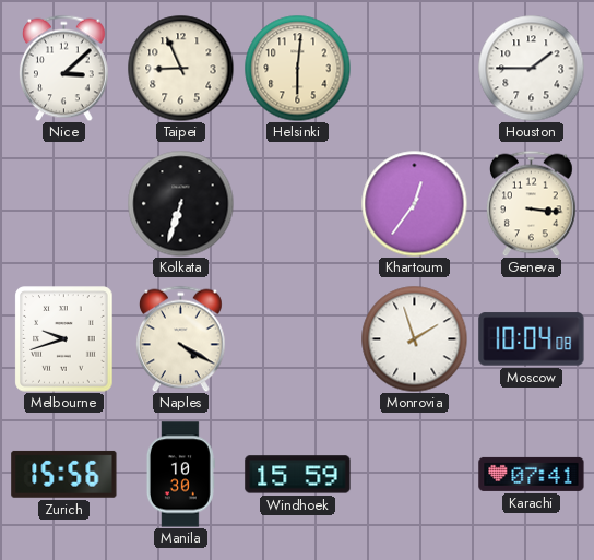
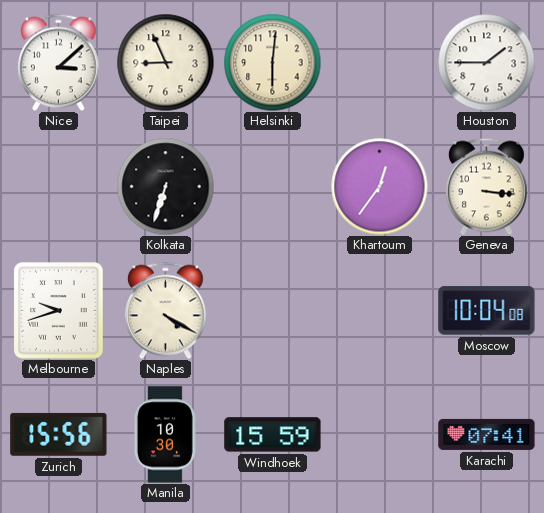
Monrovia: 1:57 -> none (414, 338)
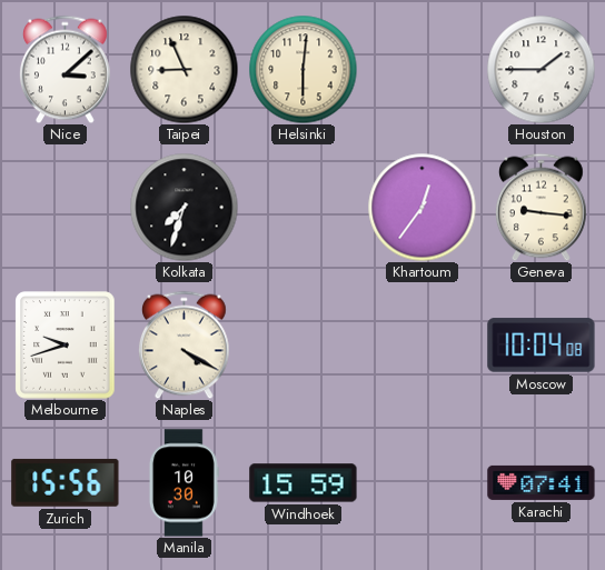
Kolkata: 6:33 -> 7:33 (184, 207)
Geneva: 3:16 -> 9:16 (542, 207)
